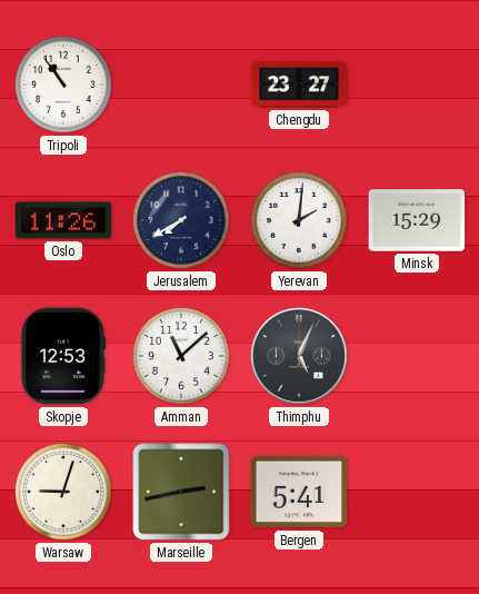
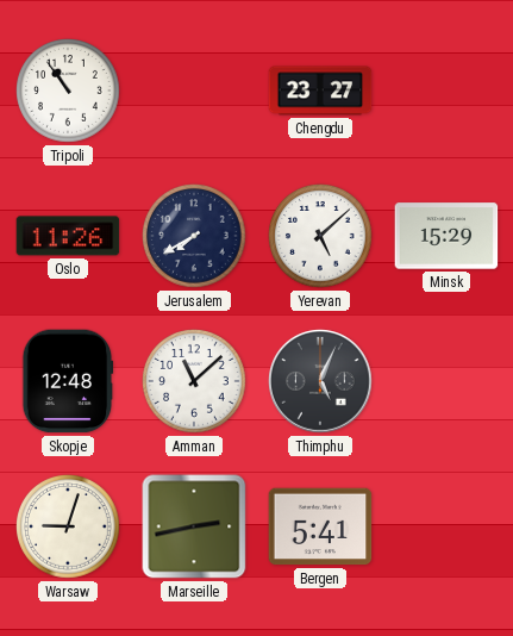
Yerevan: 2:01 -> 5:08 (321, 237)
Skopje: 12:53 -> 12:48 (68, 381)
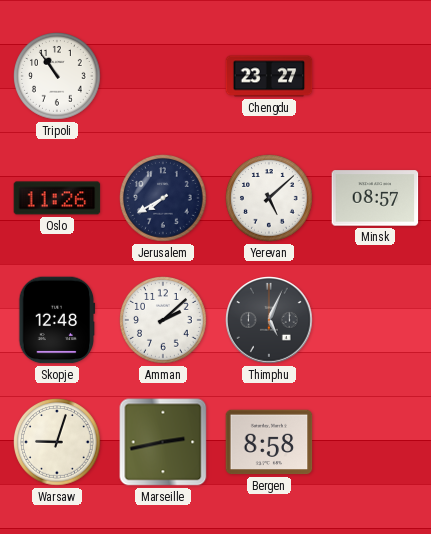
Minsk: 15:29 -> 08:57 (375, 198)
Amman: 11:08 -> 2:08 (164, 321)
Bergen: 5:41 -> 8:58 (269, 442)
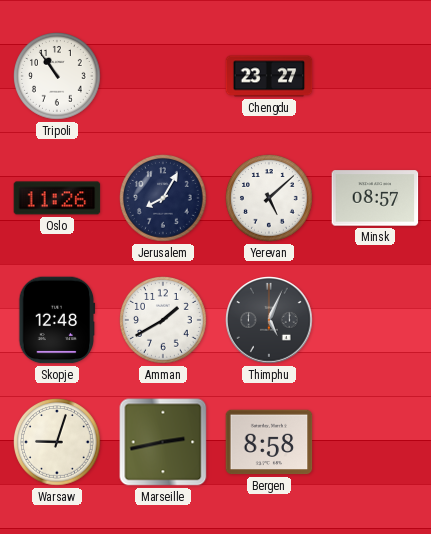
Jerusalem: 7:40 -> 8:05 (164, 199)
Amman: 2:08 -> 1:40 (164, 321)
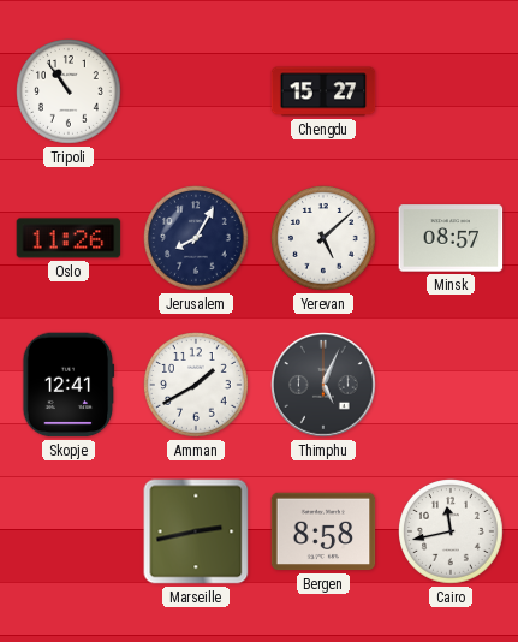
Chengdu: 23:27 -> 15:27 (323, 91)
Skopje: 12:48 -> 12:41 (69, 385)
Warsaw: 9:03 -> none (58, 443)
Cairo: none -> 11:43 (452, 533)
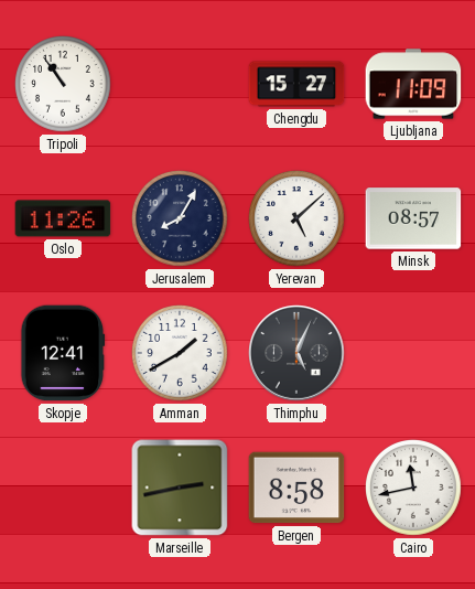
Ljubljana: none -> 11:09 (413, 84)
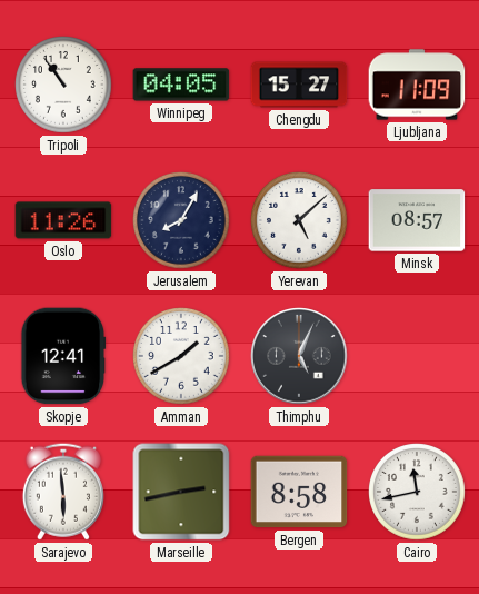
Winnipeg: none -> 04:05 (181, 85)
Sarajevo: none -> 5:59 (63, 492)
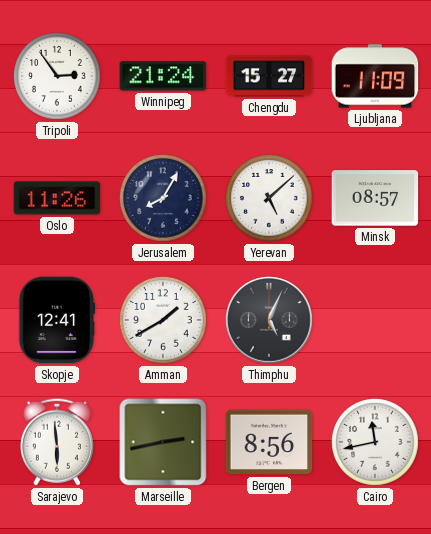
Tripoli: 10:54 -> 2:54 (58, 77)
Winnipeg: 04:05 -> 21:24 (163, 76)
Bergen: 8:58 -> 8:56 (269, 442)
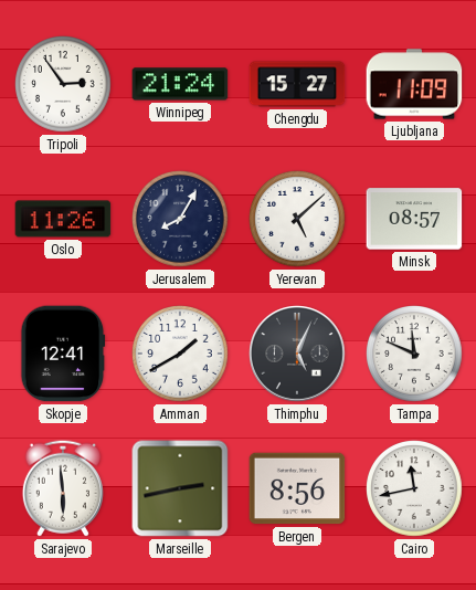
Tampa: none -> 11:49 (415, 355)
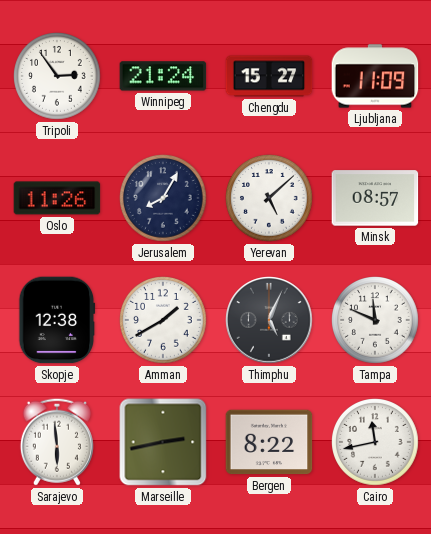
Skopje: 12:41 -> 12:38 (57, 320)
Bergen: 8:56 -> 8:22 (269, 442)
